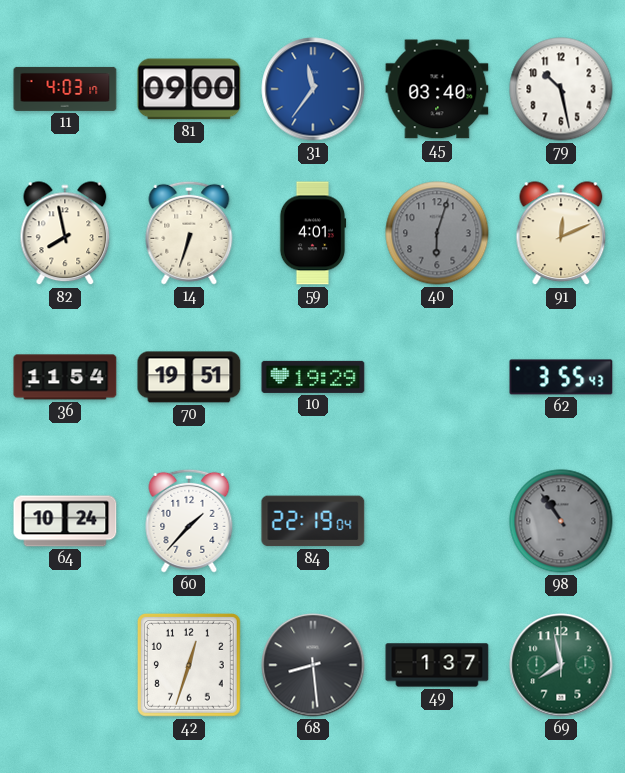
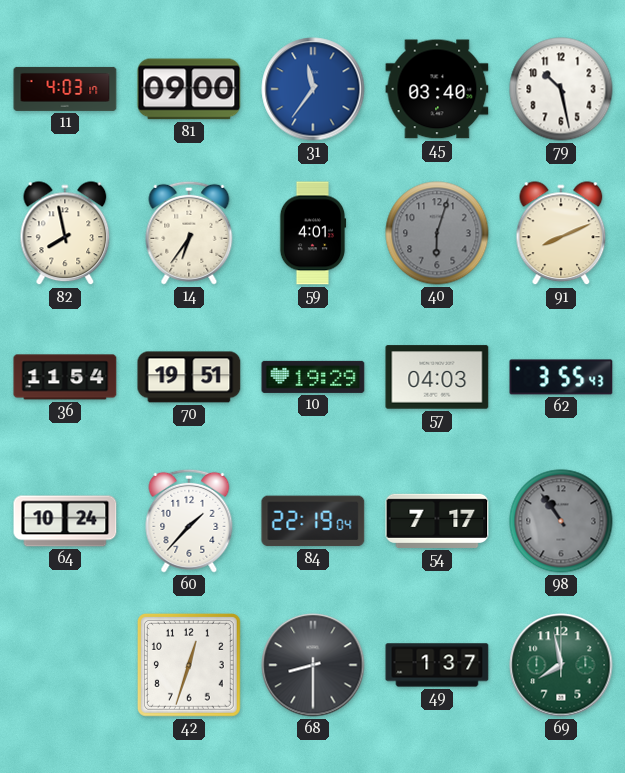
14: 6:33 -> 6:36 (189, 233)
91: 12:11 -> 8:11 (561, 234)
57: none -> 04:03 (437, 377)
54: none -> 7:17 (437, 521)
68: 8:29 -> 8:30 (313, 665)
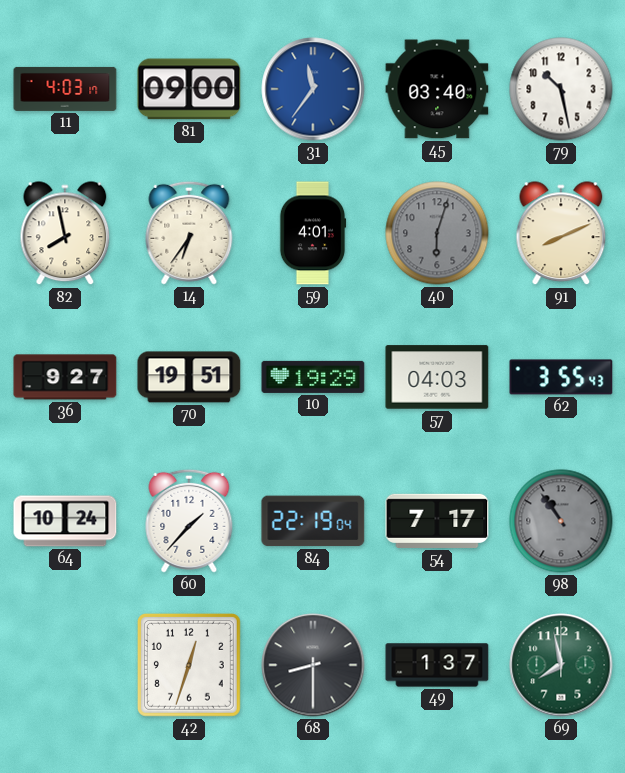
36: 11:54 -> 9:27 (65, 377)
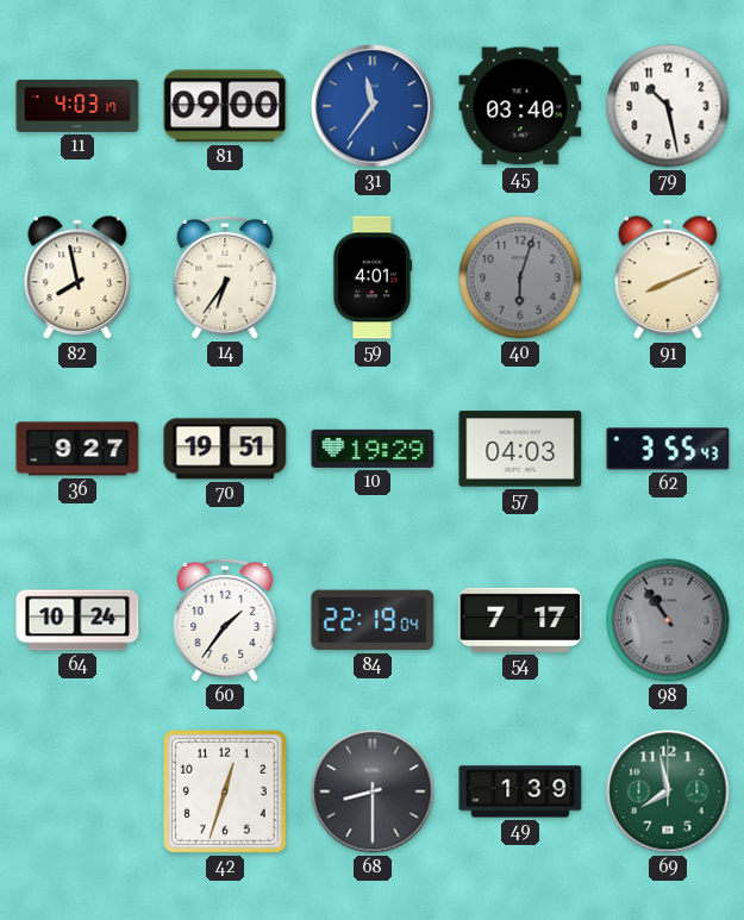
60: 1:37 -> 1:36 (225, 620)
49: 1:37 -> 1:39 (520, 791)
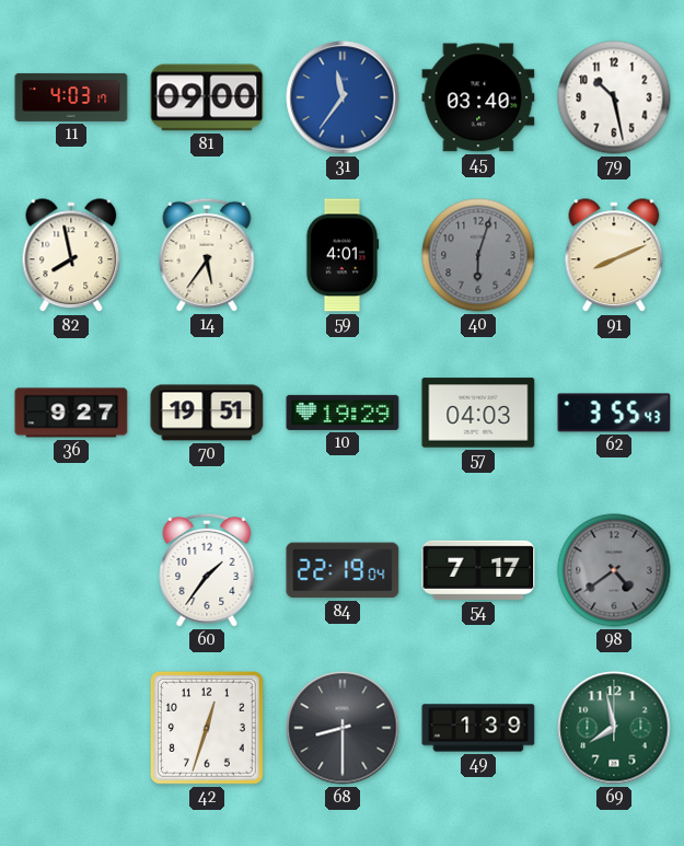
14: 6:36 -> 5:36 (207, 255)
64: 10:24 -> none (77, 620)
98: 10:54 -> 4:39 (614, 570)
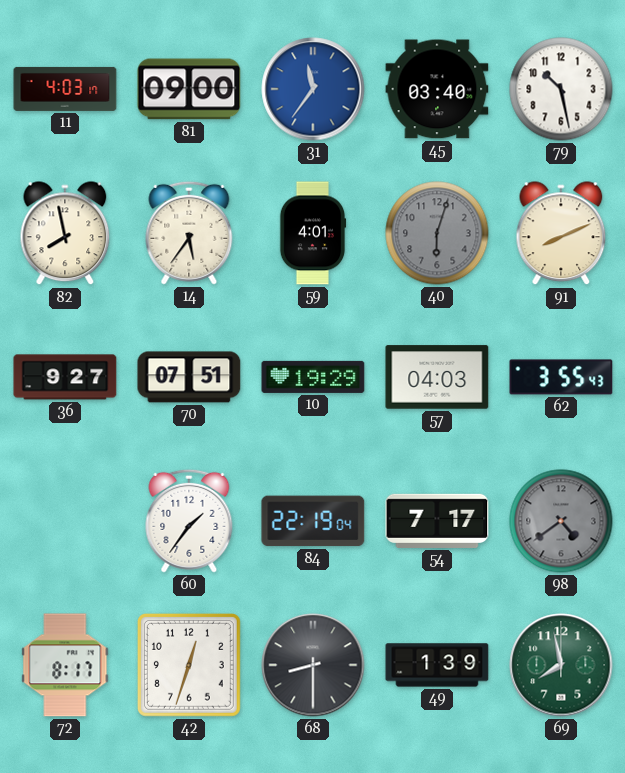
70: 19:51 -> 07:51 (189, 377)
72: none -> 8:17 (65, 665)
